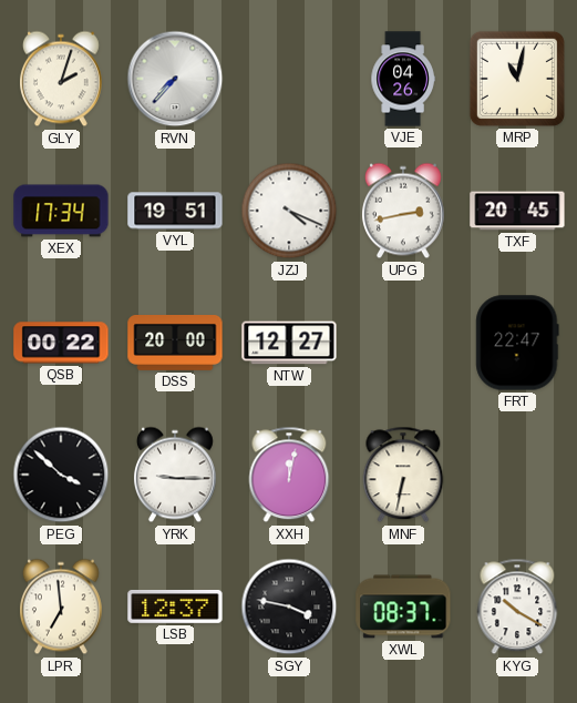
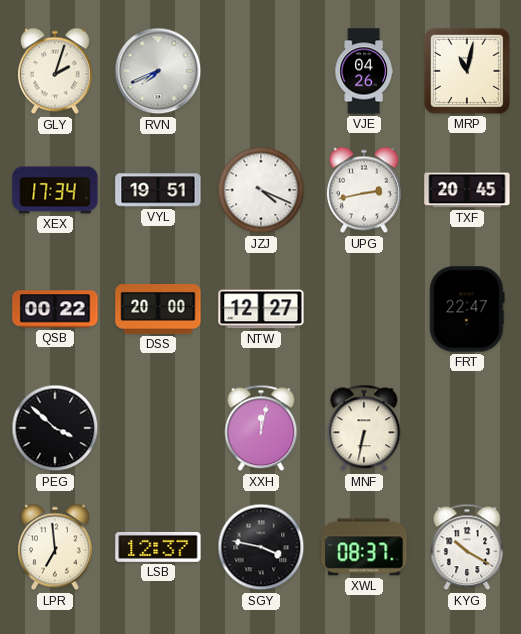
RVN: 7:37 -> 7:41 (158, 71)
YRK: 9:15 -> none (175, 475)
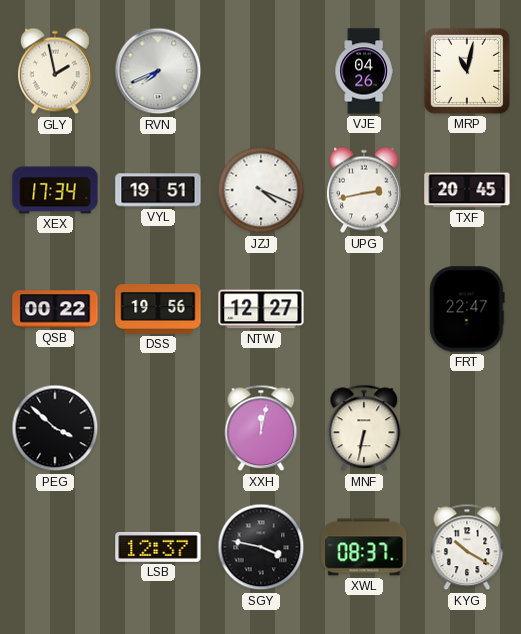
GLY: 2:03 -> 1:58 (55, 71)
DSS: 20:00 -> 19:56 (158, 310)
LPR: 6:59 -> none (55, 547)
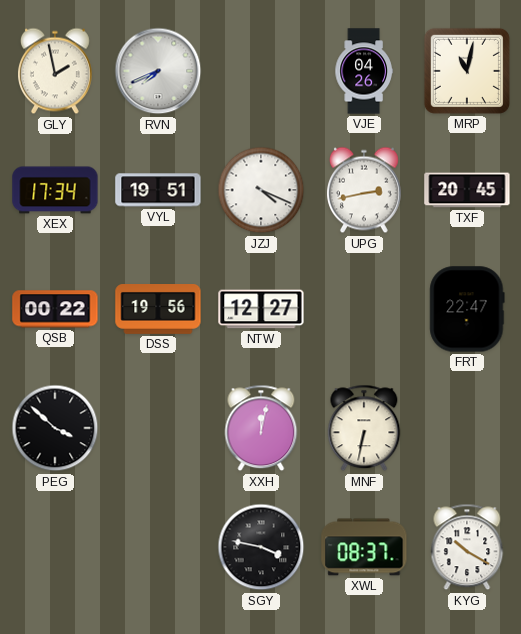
LSB: 12:37 -> none (158, 547)
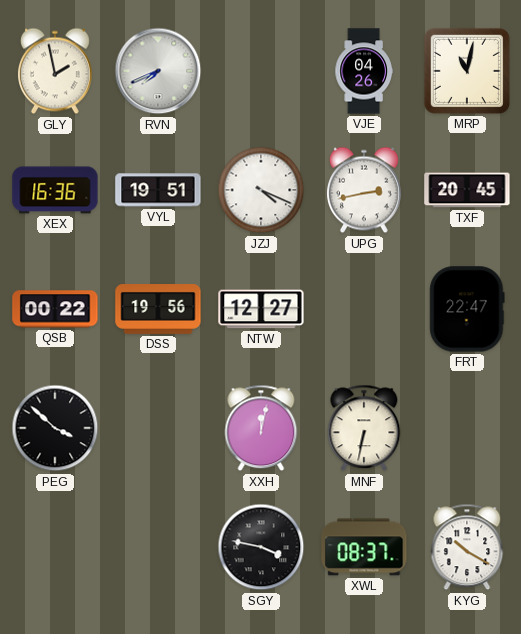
XEX: 17:34 -> 16:36 (55, 190)
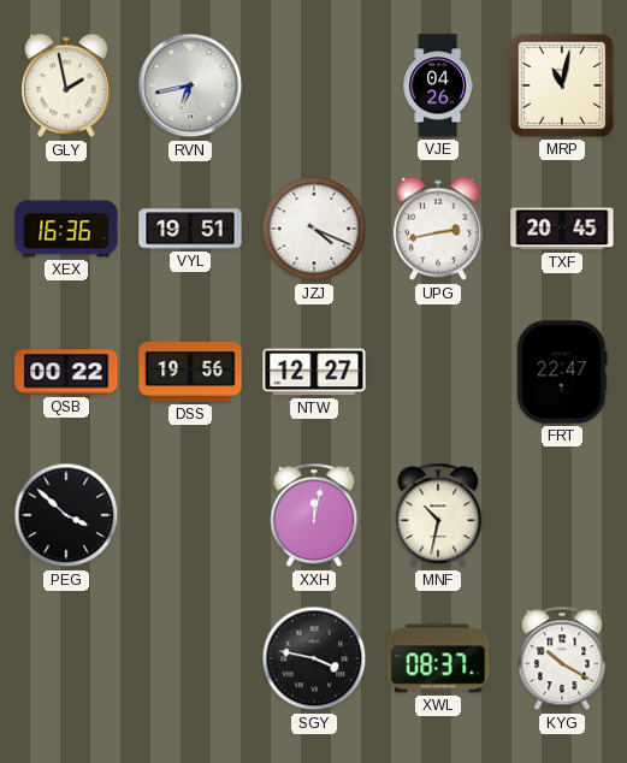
RVN: 7:41 -> 6:43 (190, 85)
MNF: 6:32 -> 10:32 (438, 515)
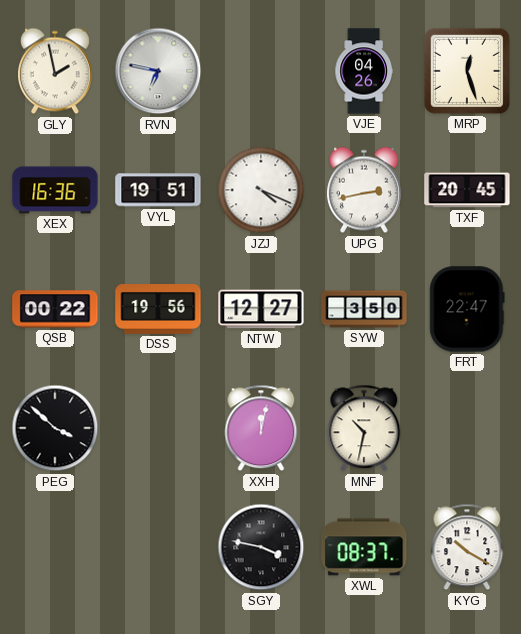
RVN: 6:43 -> 6:47 (158, 71)
MRP: 11:02 -> 12:27 (467, 71)
SYW: none -> 3:50 (364, 309)
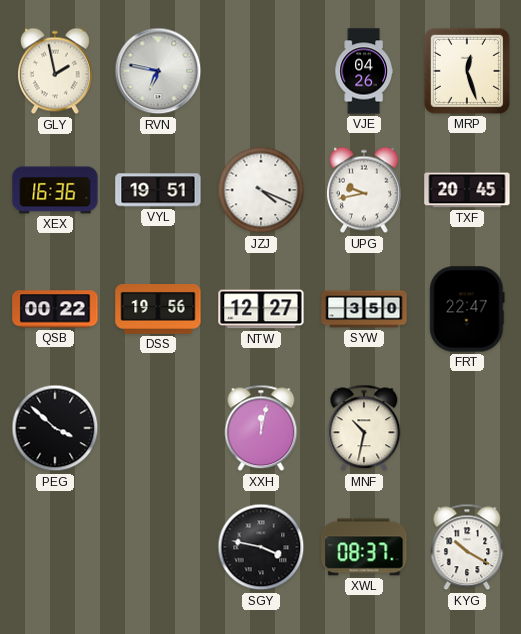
UPG: 2:43 -> 9:43 (364, 190)
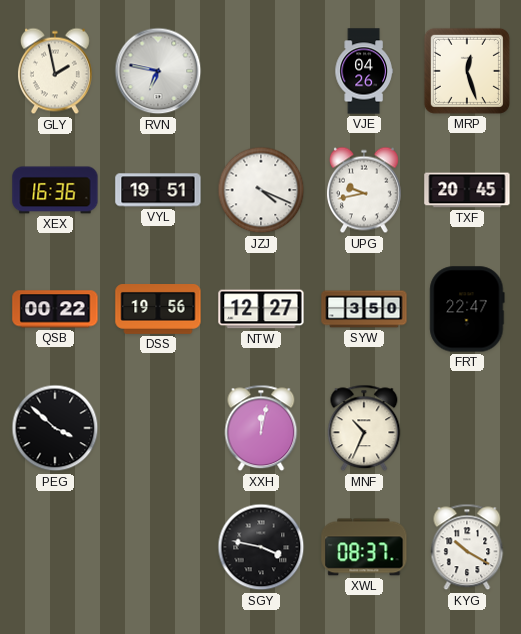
MNF: 10:32 -> 10:34 (364, 428)
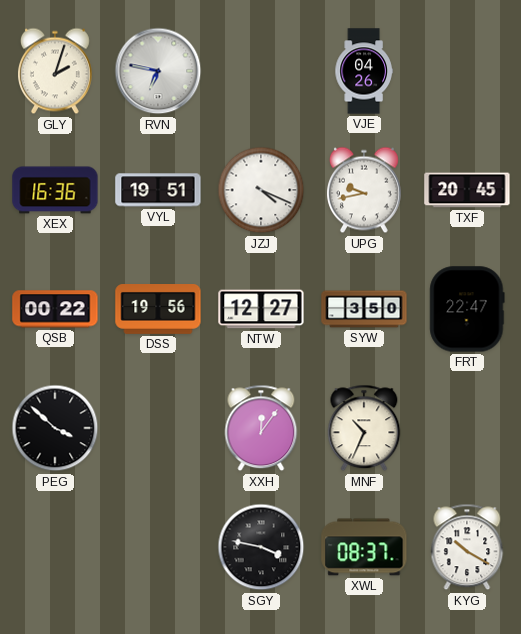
GLY: 1:58 -> 2:03 (55, 71)
MRP: 12:27 -> none (467, 71)
XXH: 12:02 -> 12:06 (261, 428)
